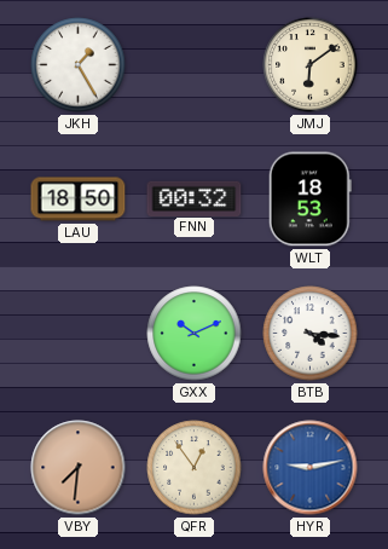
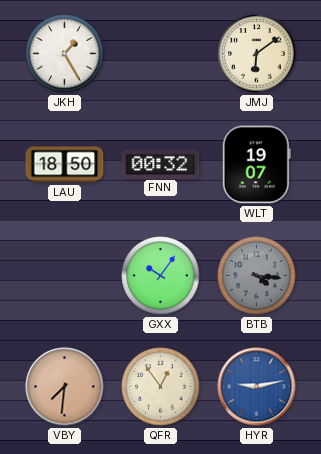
WLT: 18:53 -> 19:07 (256, 165)
GXX: 10:11 -> 10:06 (161, 276)
BTB dial: white -> grey (257, 276)
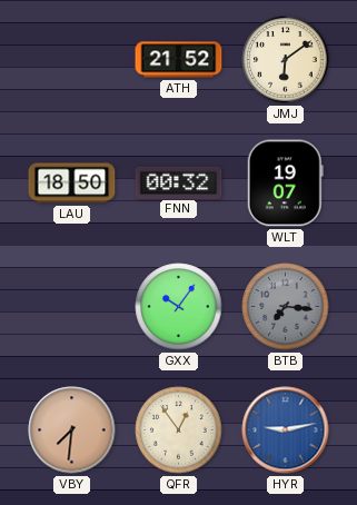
JKH: 1:25 -> none (65, 54)
ATH: none -> 21:52 (179, 60)
BTB: 4:16 -> 7:16 (286, 307)
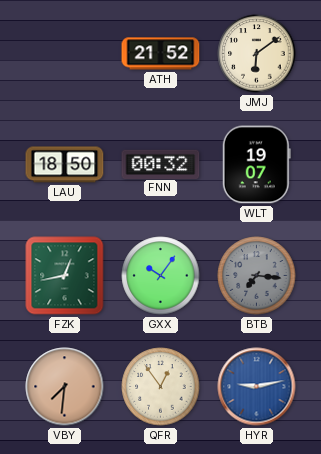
FZK: none -> 12:43 (65, 276)
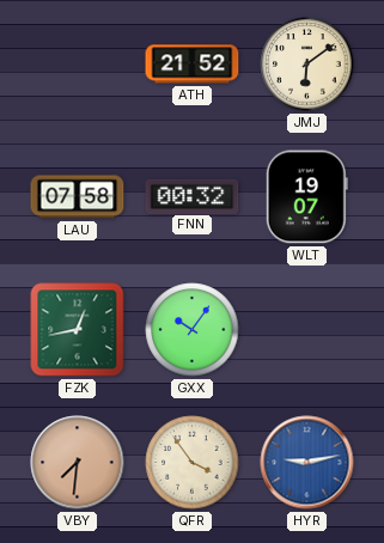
LAU: 18:50 -> 07:58 (78, 197)
BTB: 7:16 -> none (257, 276)
QFR: 12:54 -> 3:54 (193, 463)
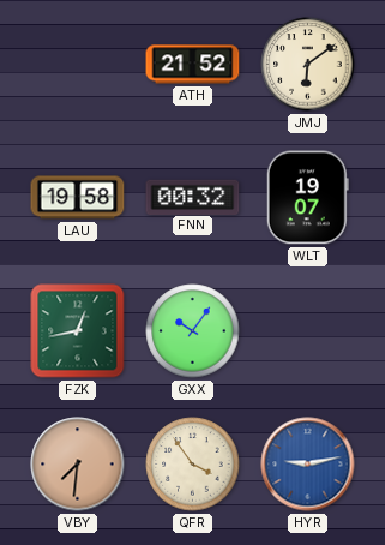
LAU: 07:58 -> 19:58 (78, 198)
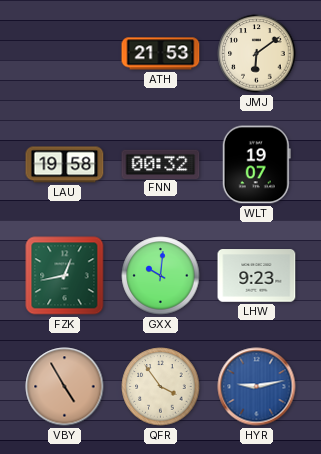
ATH: 21:52 -> 21:53 (161, 54)
GXX: 10:06 -> 10:01 (161, 276)
LHW: none -> 9:23 (257, 276)
VBY: 7:31 -> 4:55 (65, 387)
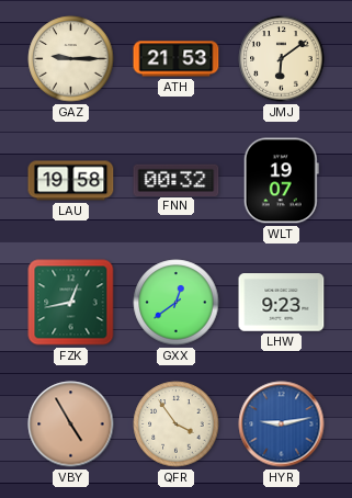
GAZ: none -> 9:15 (71, 59)
GXX: 10:01 -> 12:39 (177, 303)
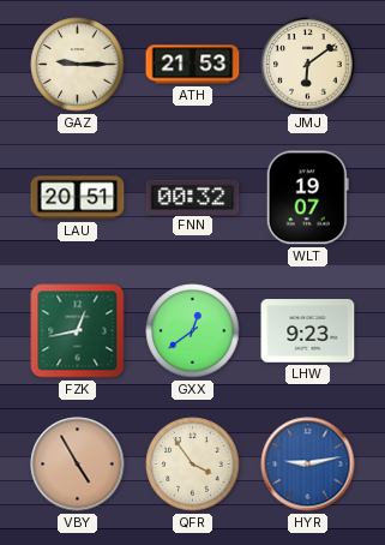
LAU: 19:58 -> 20:51 (78, 198)
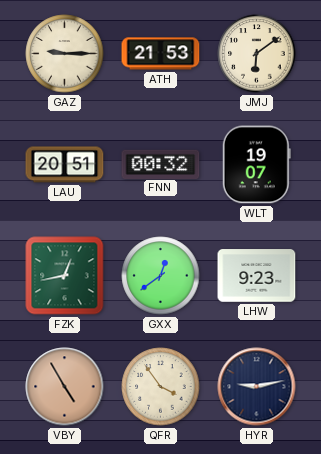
HYR dial: blue -> navy (257, 387)
